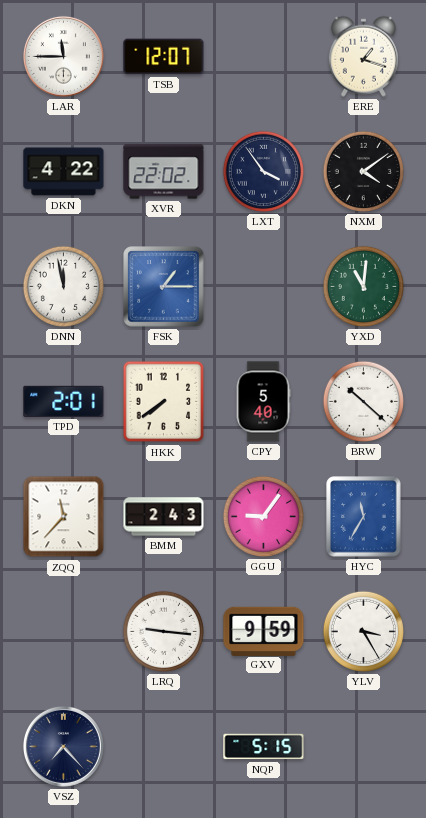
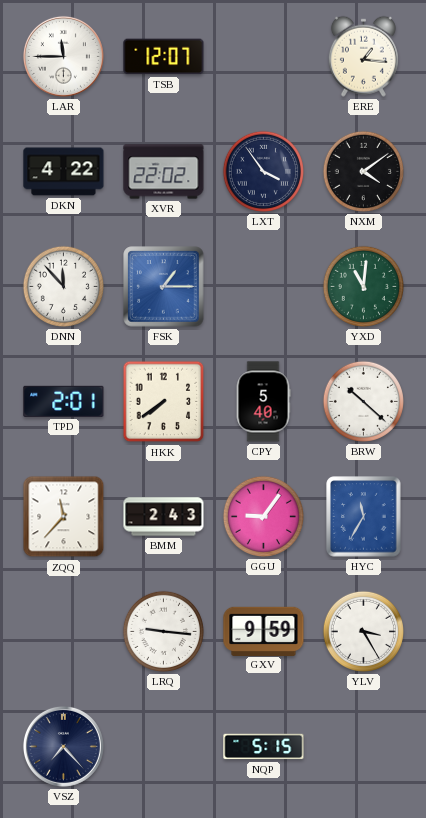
ERE: 1:18 -> 1:16 (363, 56)
DNN: 11:58 -> 11:53 (63, 286)
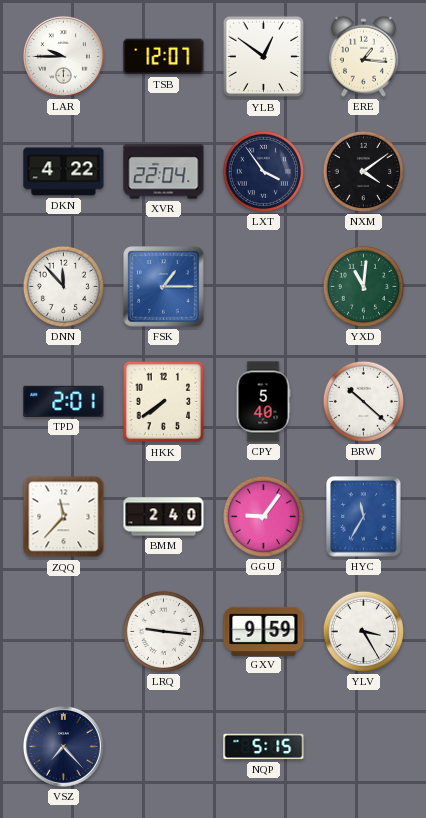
LAR: 11:45 -> 9:45 (63, 56)
YLB: none -> 12:51 (264, 57)
XVR: 22:02 -> 22:04 (164, 172)
BMM: 2:43 -> 2:40 (164, 517)
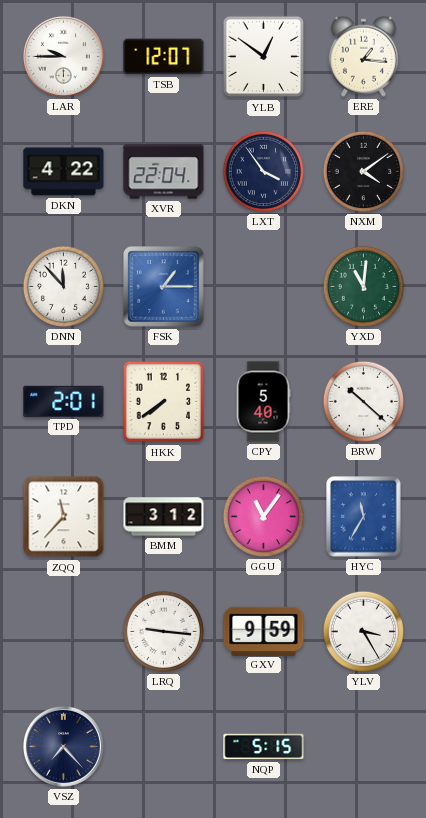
BMM: 2:40 -> 3:12 (164, 517)
GGU: 9:06 -> 11:06 (263, 516)
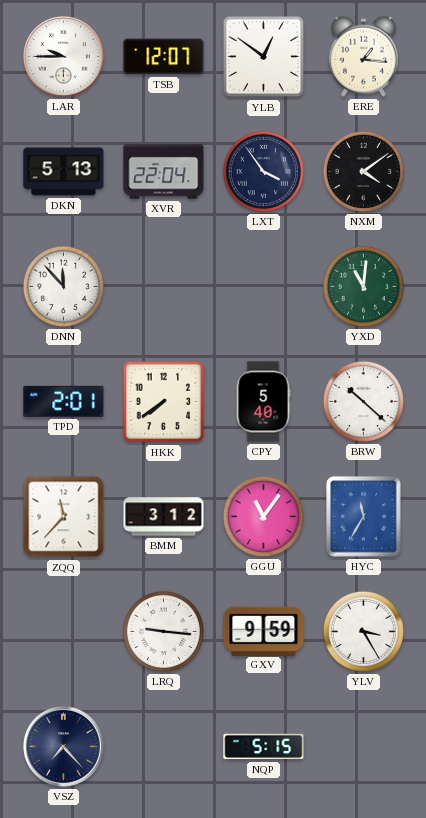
DKN: 4:22 -> 5:13 (64, 172)
FSK: 1:15 -> none (164, 287)
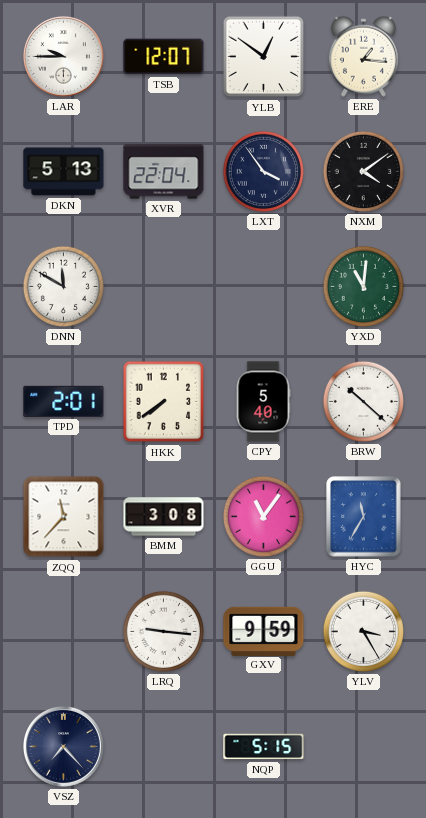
DNN: 11:53 -> 11:50 (63, 286)
BMM: 3:12 -> 3:08 (164, 517)
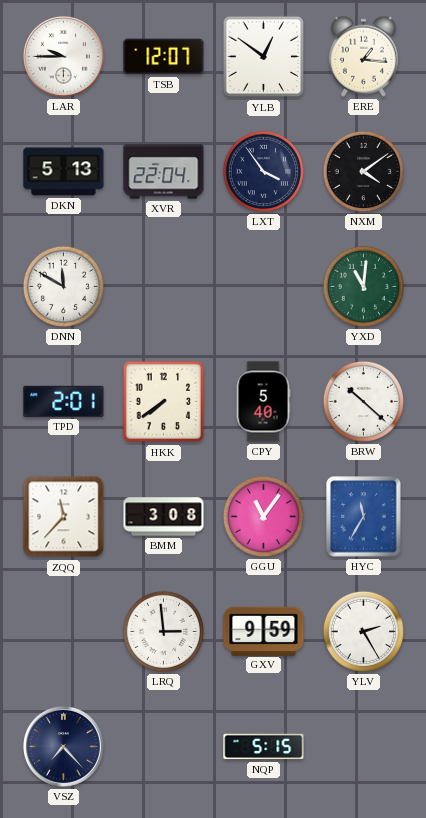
LRQ: 9:16 -> 2:59 (163, 631)
YLV: 3:25 -> 2:25 (363, 631)
